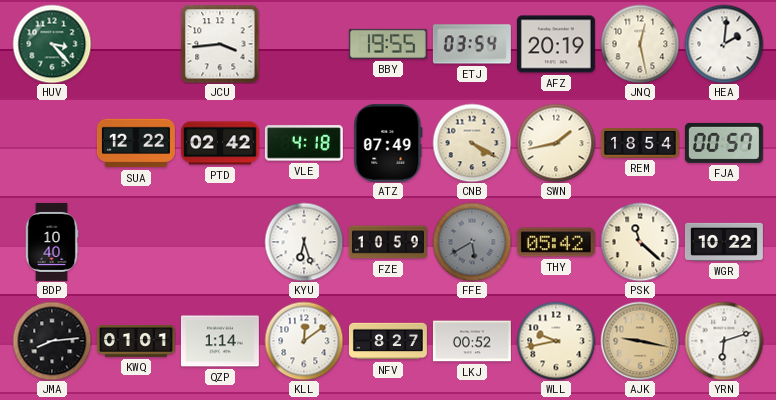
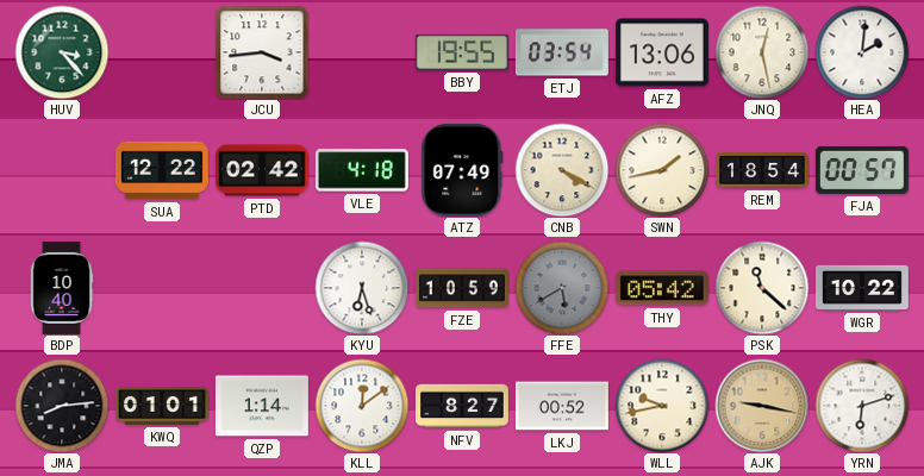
AFZ: 20:19 -> 13:06 (662, 52)
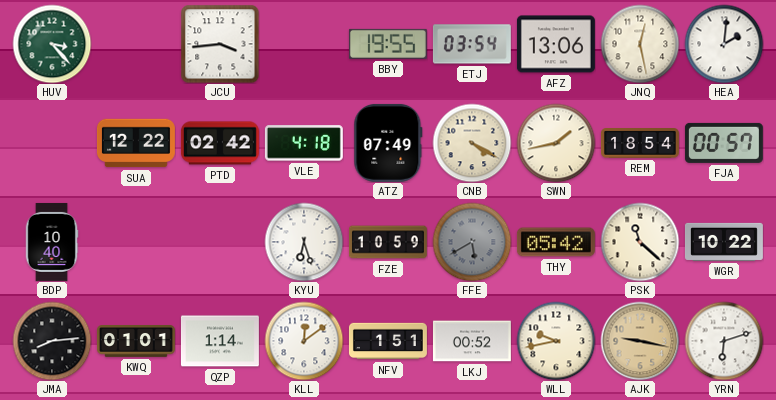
NFV: 8:27 -> 1:51 (388, 341)
